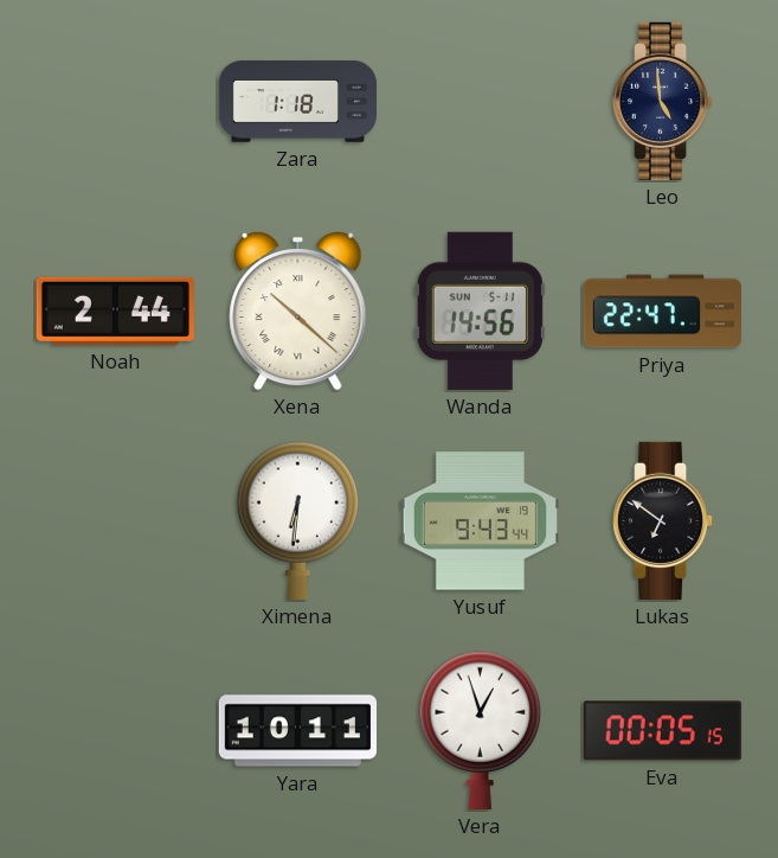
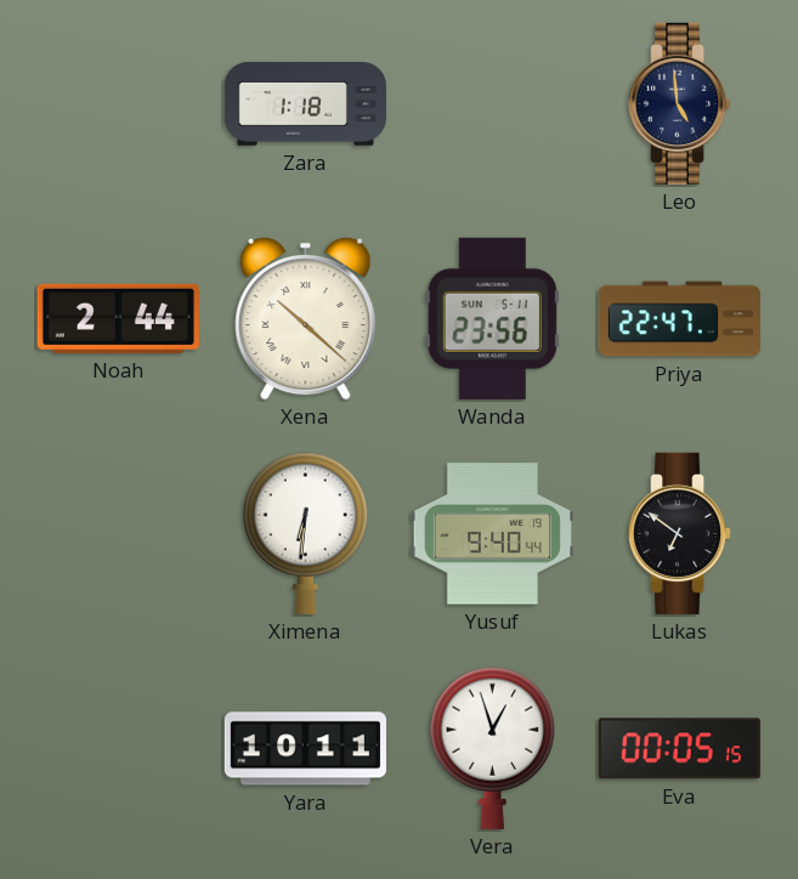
Wanda: 14:56 -> 23:56 (492, 318)
Yusuf: 9:43 -> 9:40 (492, 534)
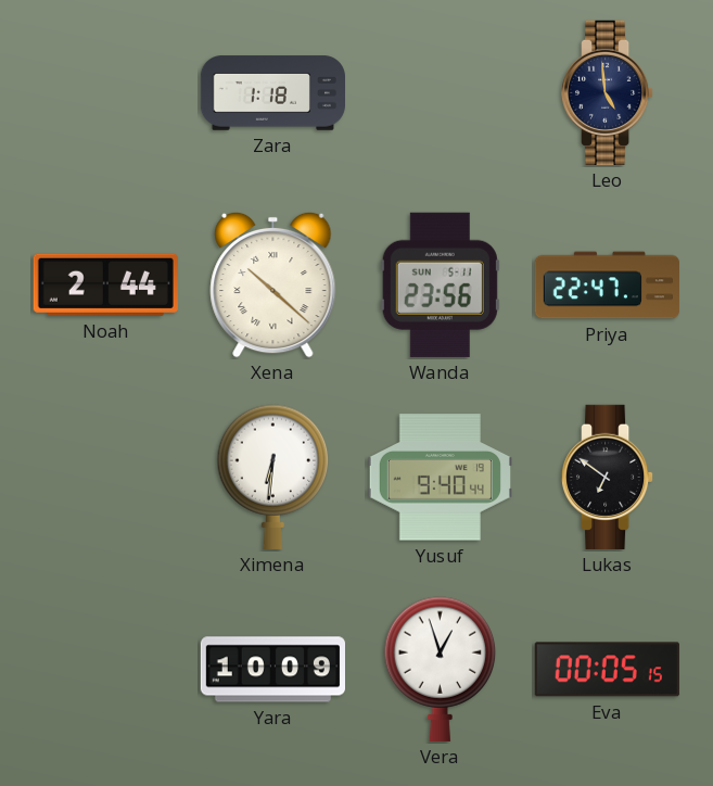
Yara: 10:11 -> 10:09 (272, 670)
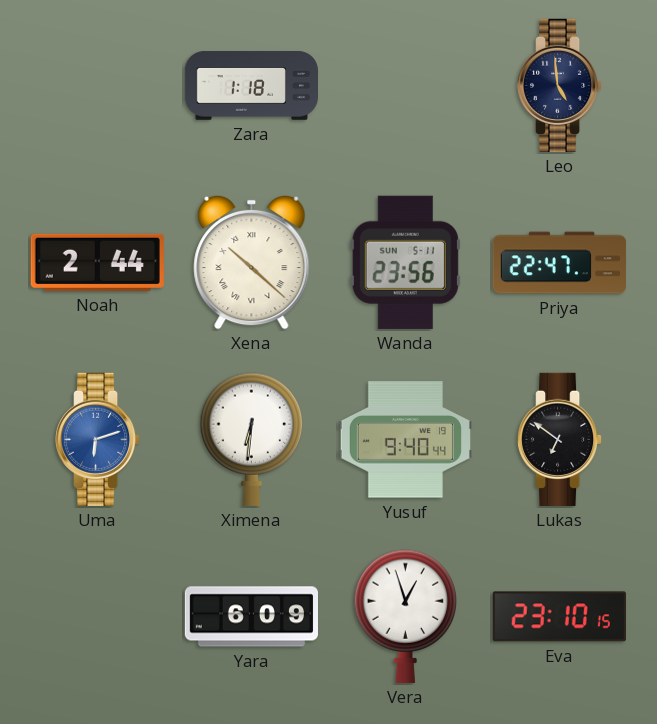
Uma: none -> 6:12 (99, 439)
Yara: 10:09 -> 6:09 (251, 617)
Eva: 00:05 -> 23:10 (559, 617)
